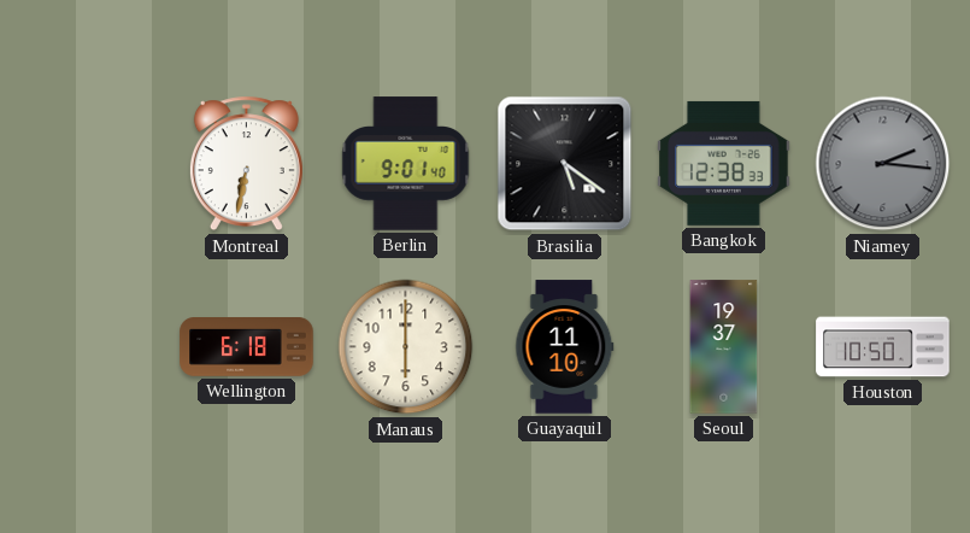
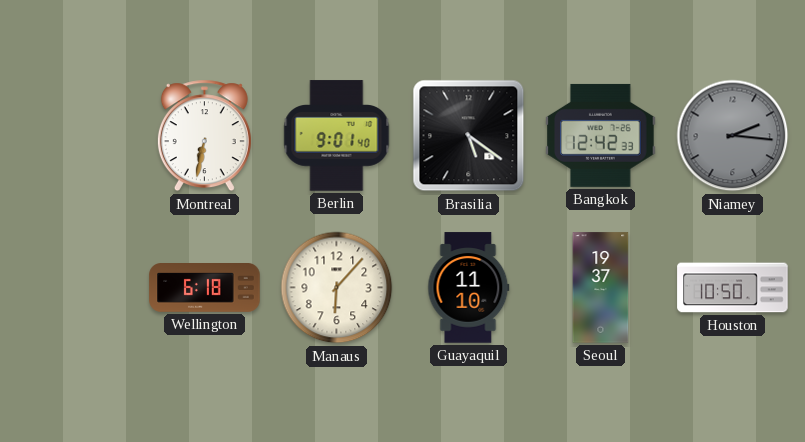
Bangkok: 12:38 -> 12:42 (601, 135)
Manaus: 6:00 -> 6:07 (337, 288)
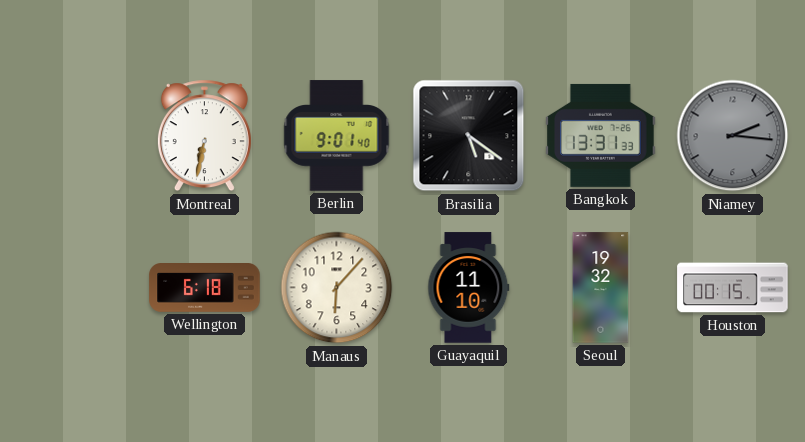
Bangkok: 12:42 -> 13:31 (601, 135)
Seoul: 19:37 -> 19:32 (601, 288)
Houston: 10:50 -> 00:15 (733, 288)
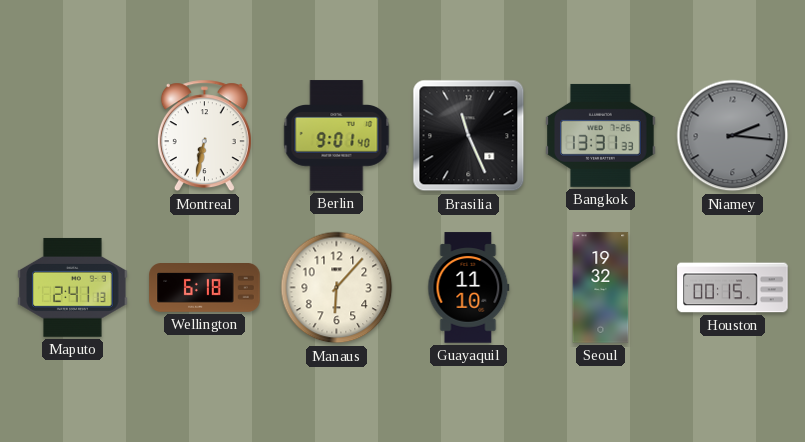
Brasilia: 5:21 -> 11:26 (469, 136)
Maputo: none -> 2:41 (73, 287)
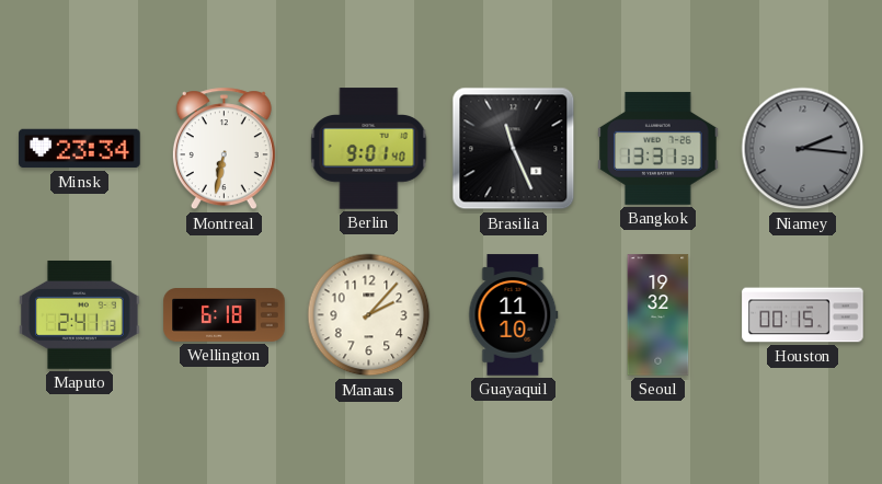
Minsk: none -> 23:34 (80, 149)
Manaus: 6:07 -> 2:07 (369, 315)
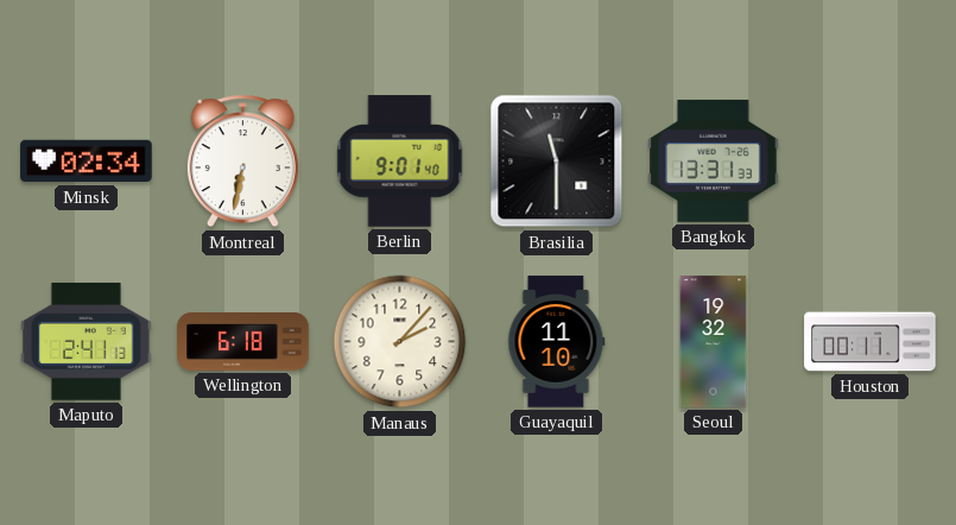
Minsk: 23:34 -> 02:34 (87, 162)
Brasilia: 11:26 -> 11:30 (557, 162)
Niamey: 2:16 -> none (803, 149)
Houston: 00:15 -> 00:11 (870, 342)
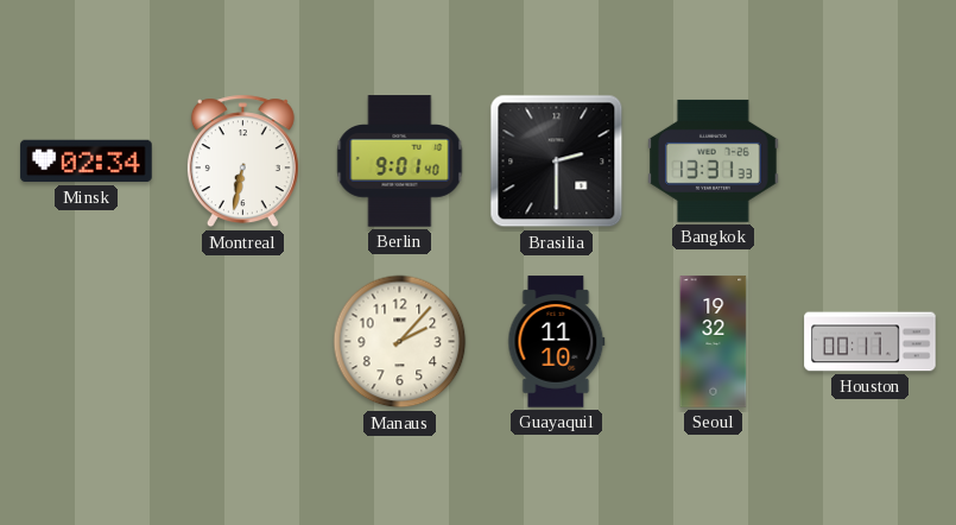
Brasilia: 11:30 -> 2:30 (557, 162)
Maputo: 2:41 -> none (87, 341)
Wellington: 6:18 -> none (243, 342)
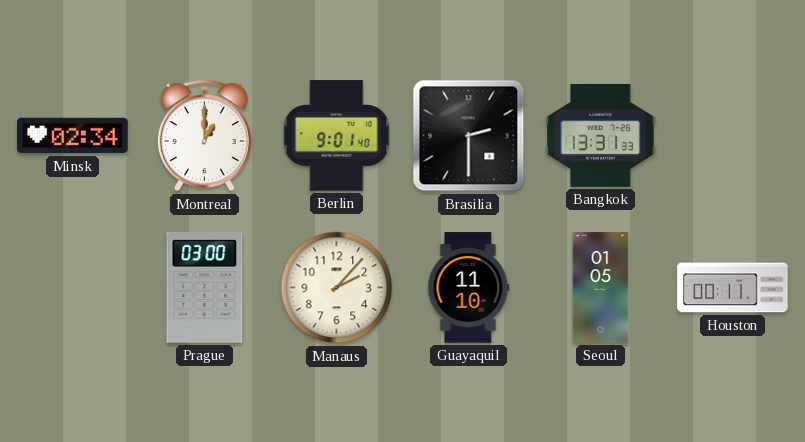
Montreal: 6:32 -> 1:00 (204, 136)
Prague: none -> 03:00 (205, 288)
Seoul: 19:32 -> 01:05 (601, 288)
